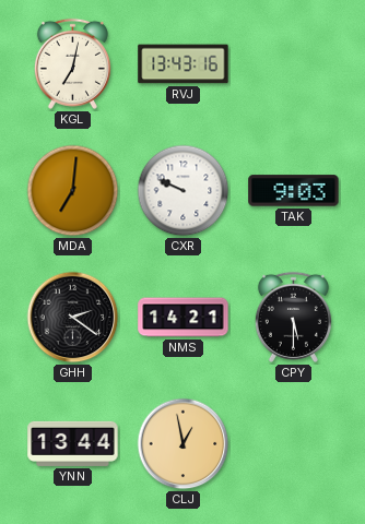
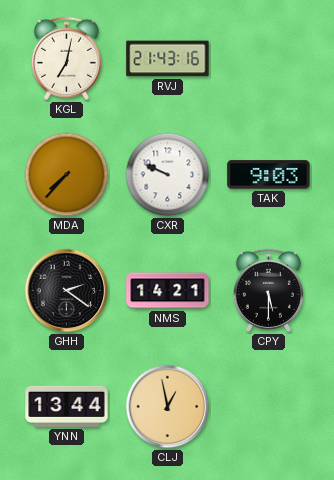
RVJ: 13:43 -> 21:43 (168, 59)
MDA: 7:01 -> 7:37 (67, 175)
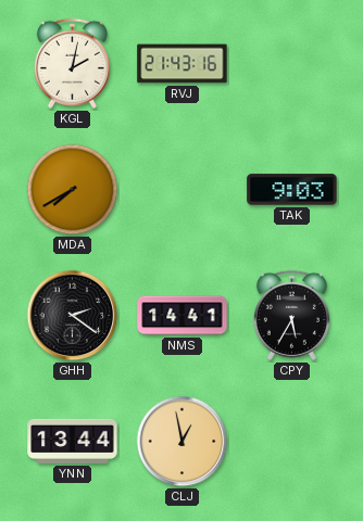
KGL: 7:02 -> 2:02 (72, 63)
MDA: 7:37 -> 7:40 (73, 190)
CXR: 9:49 -> none (168, 175)
NMS: 14:21 -> 14:41 (183, 316)
CPY: 5:30 -> 5:35 (291, 315)
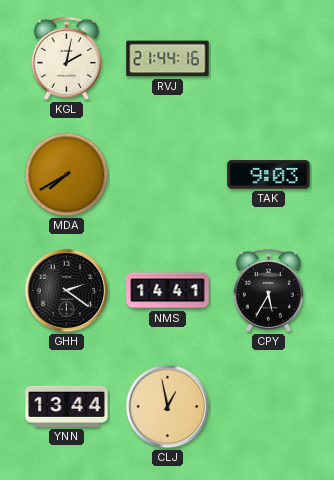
RVJ: 21:43 -> 21:44 (168, 59)
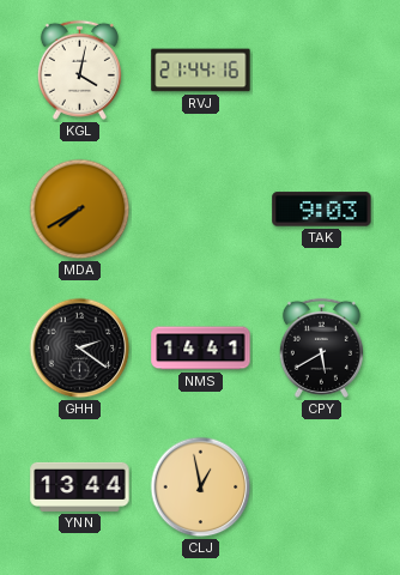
KGL: 2:02 -> 4:02 (79, 69)
CPY: 5:35 -> 5:40 (321, 347)
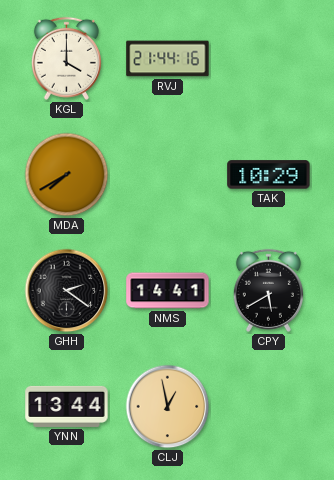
KGL: 4:02 -> 4:00 (66, 58)
TAK: 9:03 -> 10:29 (269, 175)
